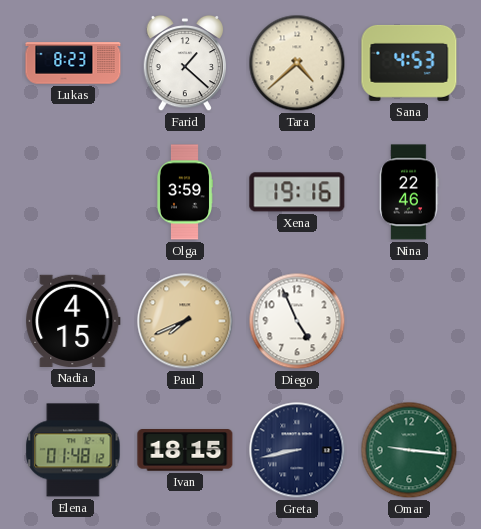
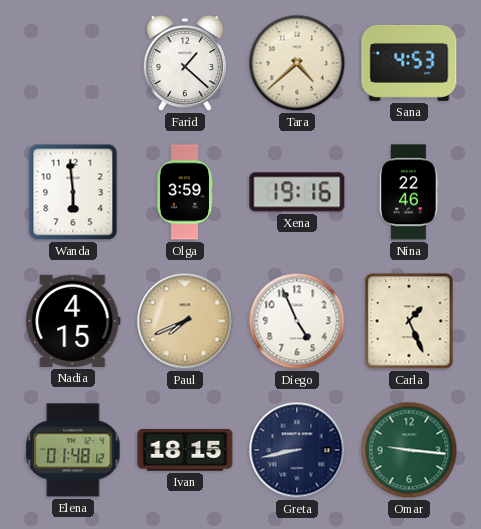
Lukas: 8:23 -> none (73, 63)
Wanda: none -> 5:59 (73, 192)
Carla: none -> 1:26 (409, 321)
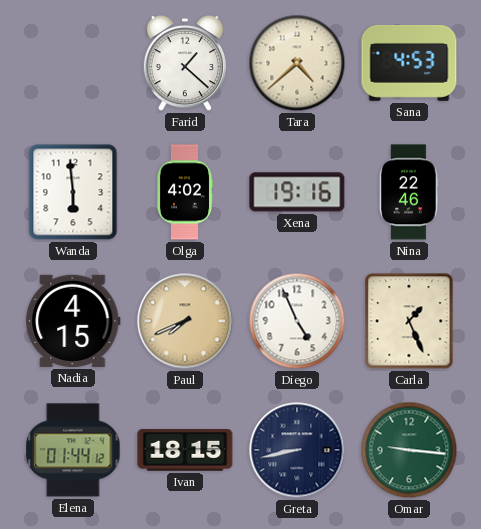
Olga: 3:59 -> 4:02 (184, 192)
Elena: 01:48 -> 01:44 (73, 450)
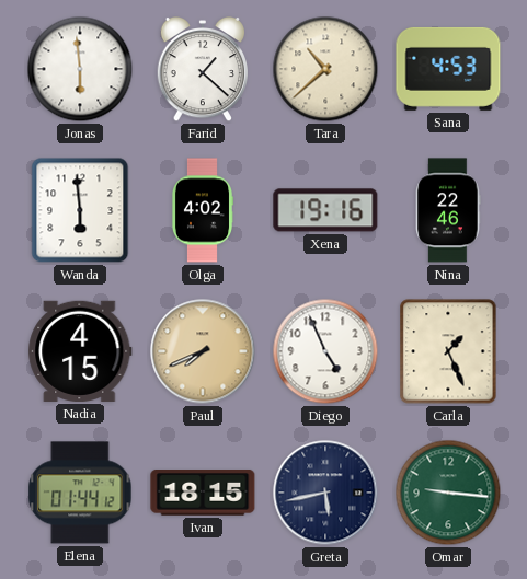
Jonas: none -> 5:59 (80, 69)
Tara: 4:38 -> 10:38 (325, 69)
Greta: 8:43 -> 5:43 (325, 493)
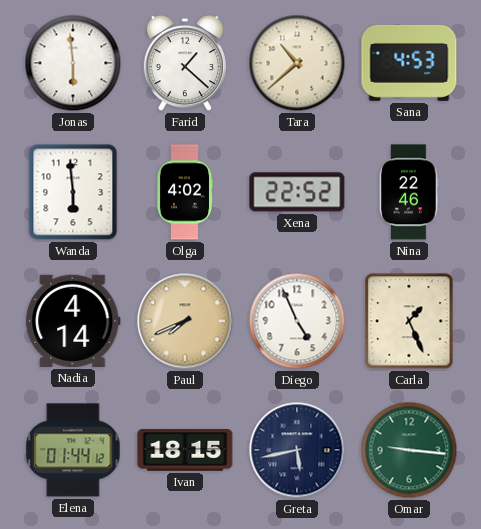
Xena: 19:16 -> 22:52 (297, 192)
Nadia: 4:15 -> 4:14 (73, 321)
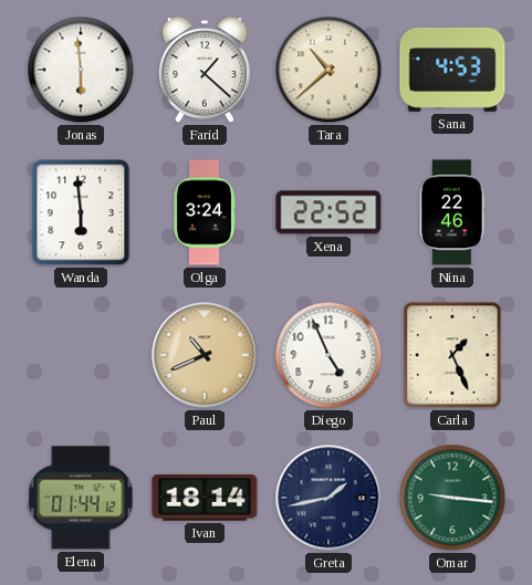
Olga: 4:02 -> 3:24 (204, 212)
Nadia: 4:14 -> none (73, 321)
Paul: 7:41 -> 10:41 (205, 355)
Ivan: 18:15 -> 18:14 (205, 499)
Greta: 5:43 -> 1:43 (328, 498)
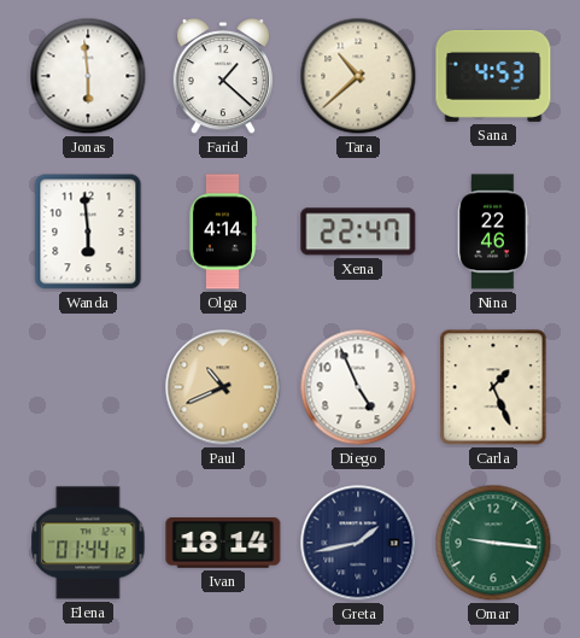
Olga: 3:24 -> 4:14 (222, 232)
Xena: 22:52 -> 22:47 (358, 232)
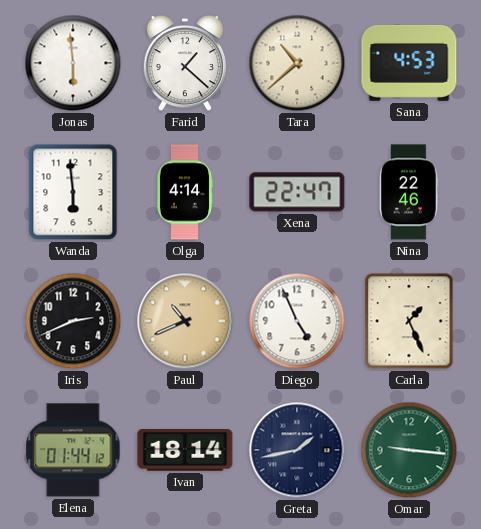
Iris: none -> 2:41 (73, 321)
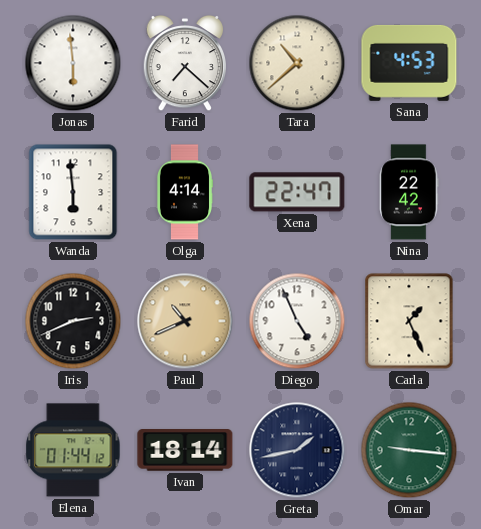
Farid: 1:22 -> 7:22 (184, 63)
Nina: 22:46 -> 22:42 (409, 192)
